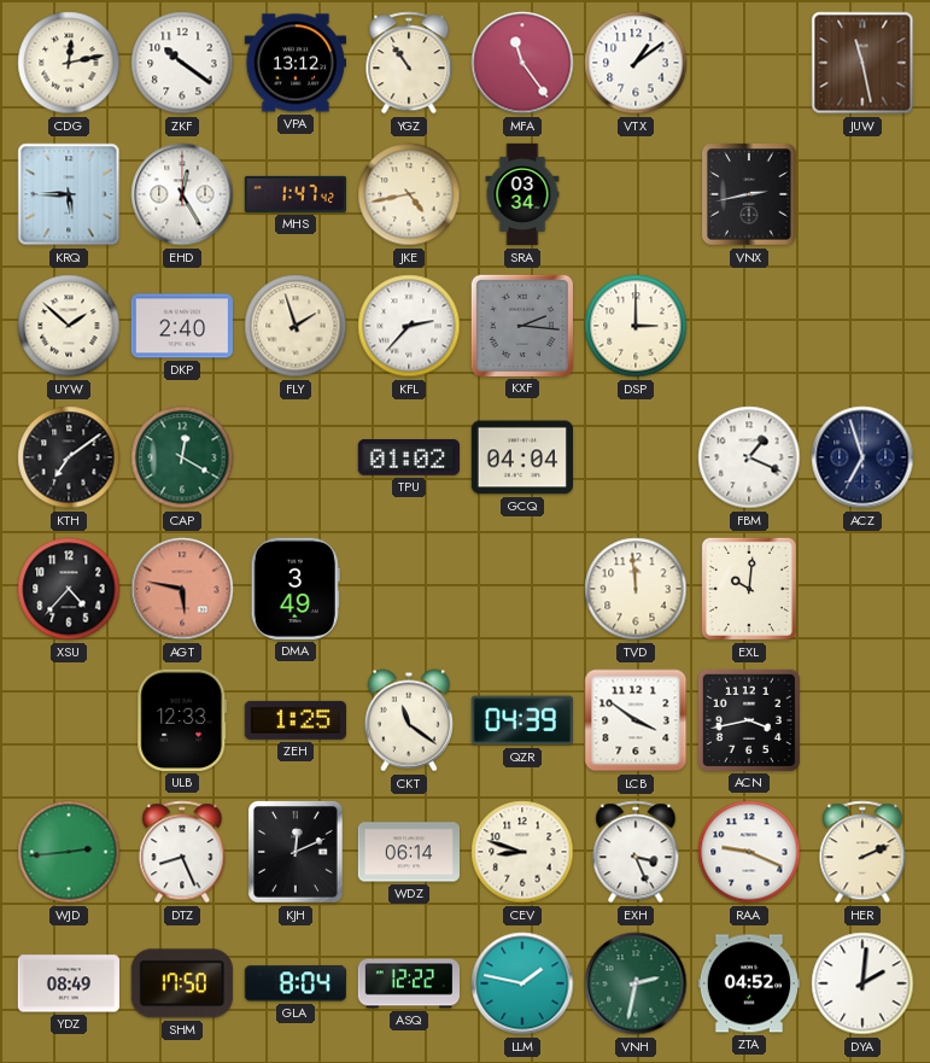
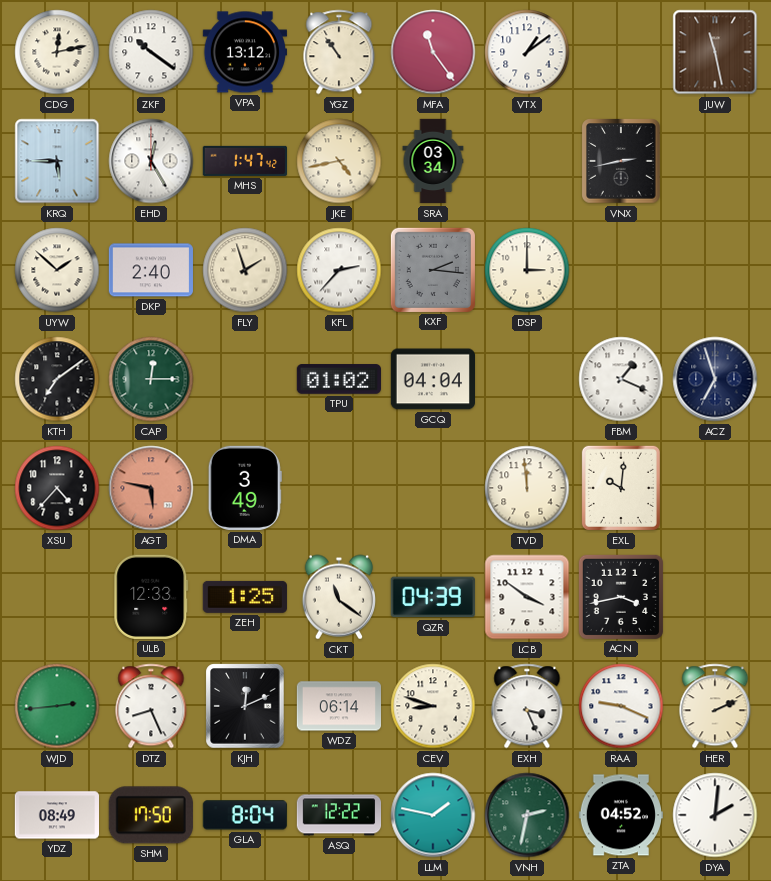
CAP: 12:20 -> 12:15 (151, 379)
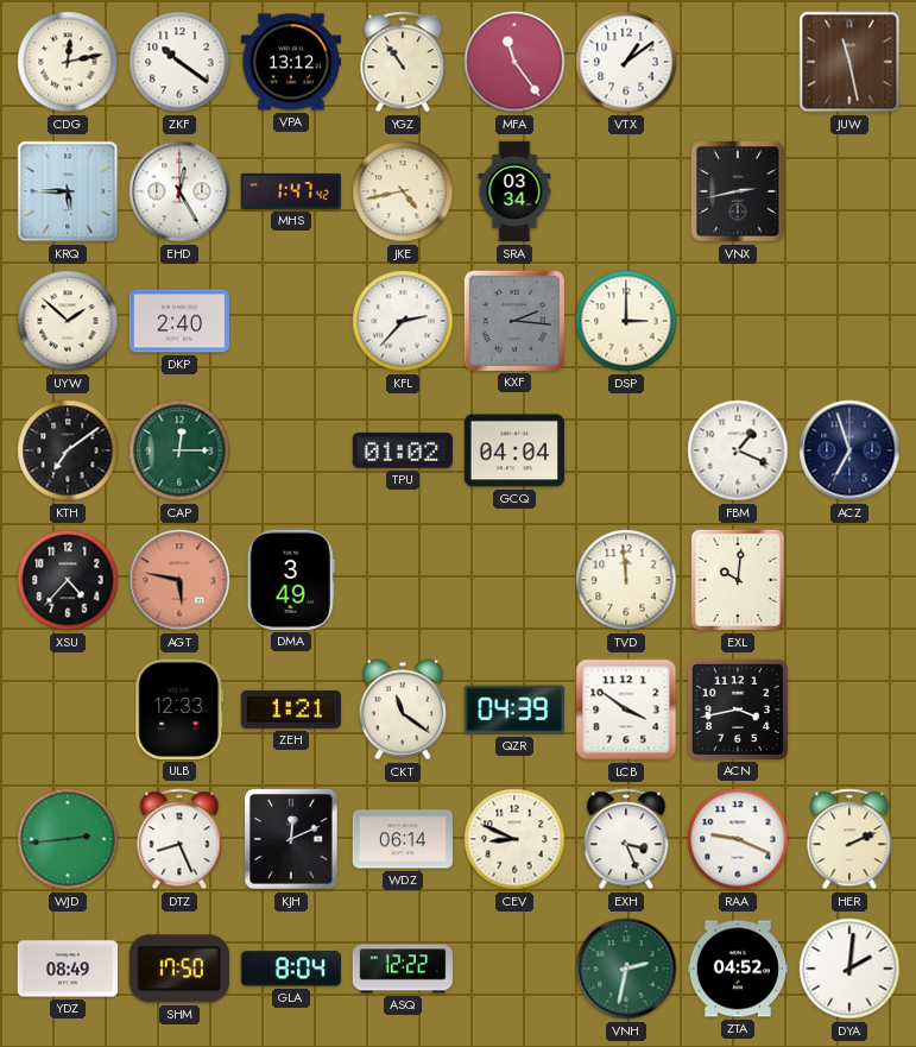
FLY: 1:57 -> none (245, 270)
ZEH: 1:25 -> 1:21 (291, 709)
CEV: 8:48 -> 8:49 (514, 839)
LLM: 1:47 -> none (433, 815)
